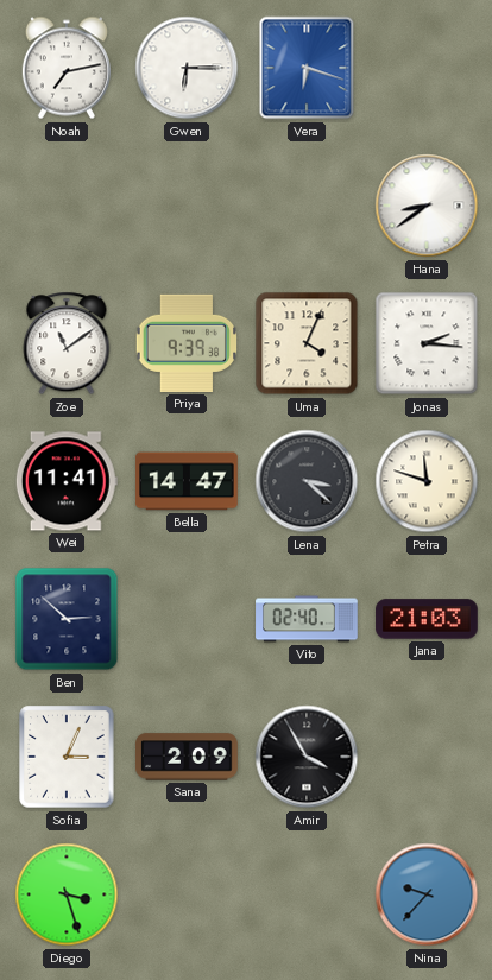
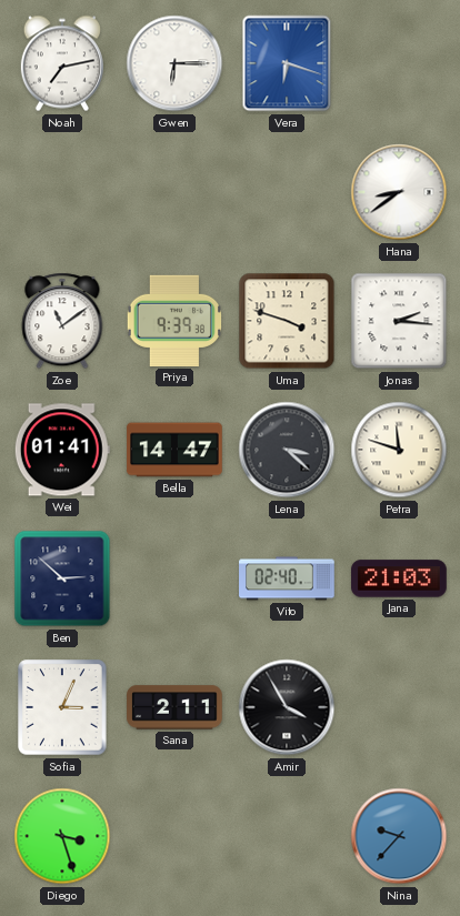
Uma: 4:04 -> 3:48 (287, 321)
Wei: 11:41 -> 01:41 (62, 450)
Sana: 2:09 -> 2:11 (174, 707)
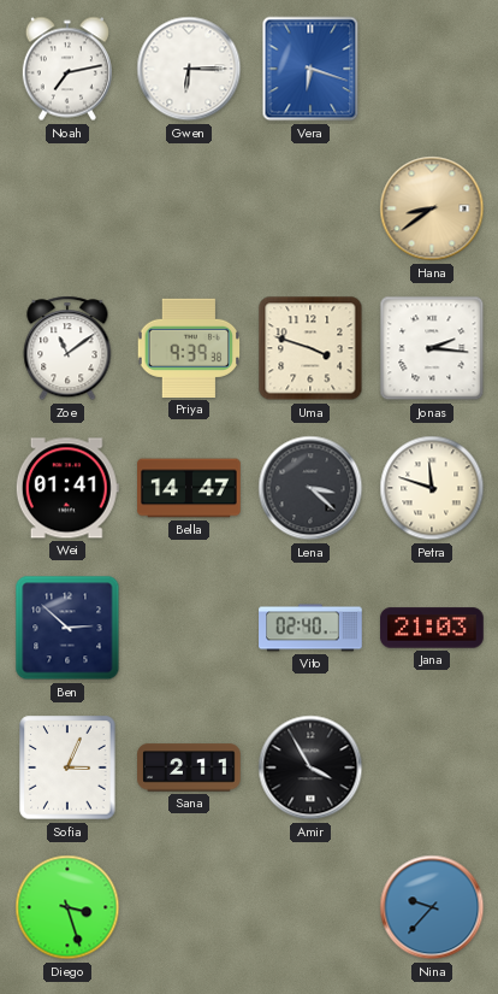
Hana dial: white -> champagne (432, 208)
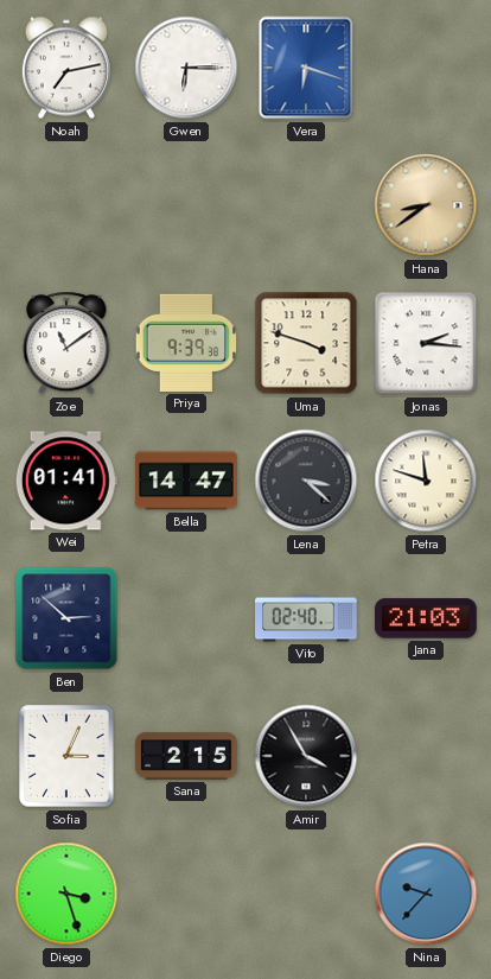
Sana: 2:11 -> 2:15 (186, 756)
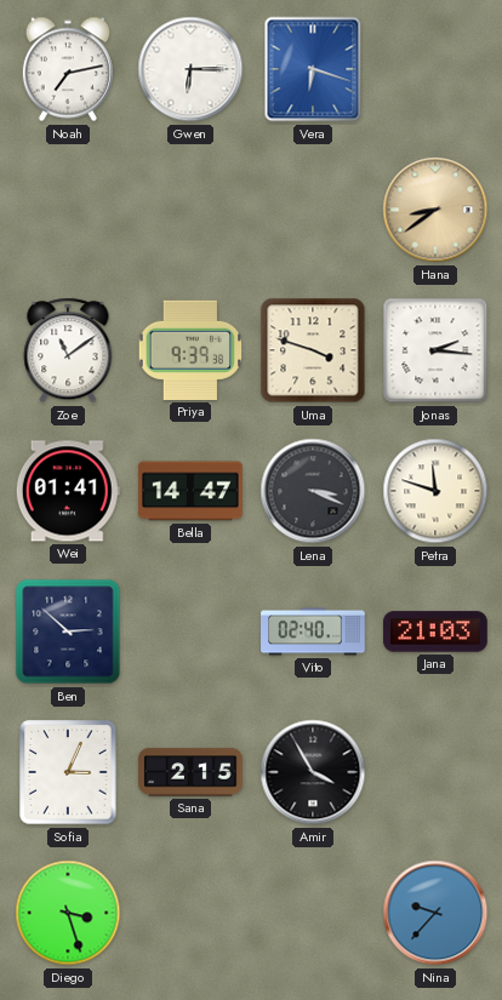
Lena: 3:22 -> 3:19 (313, 491)
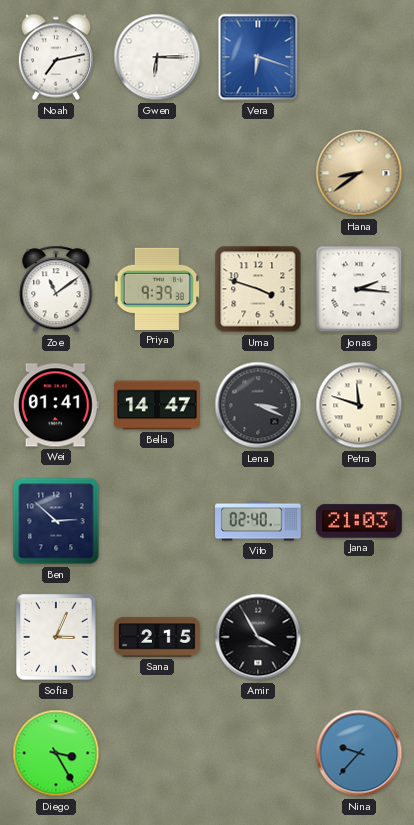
Diego: 3:27 -> 3:25 (56, 753)
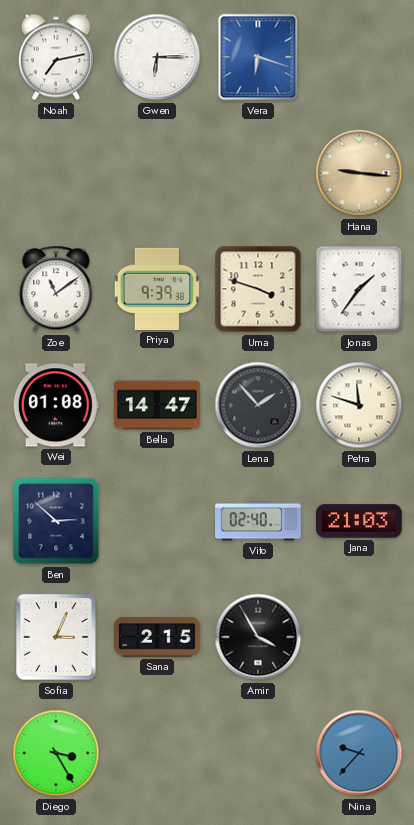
Hana: 8:39 -> 9:16 (359, 173)
Jonas: 2:16 -> 1:36 (359, 289)
Wei: 01:41 -> 01:08 (56, 405)
Lena: 3:19 -> 1:53 (258, 405)
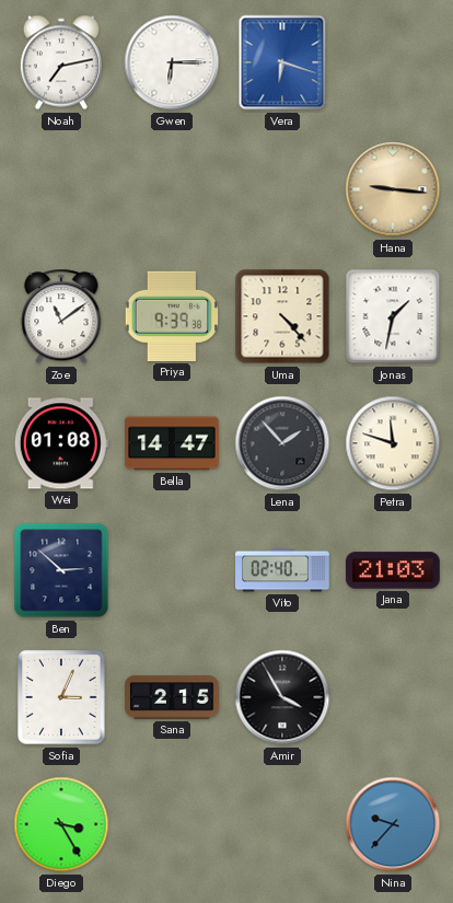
Uma: 3:48 -> 4:23 (282, 316)
Jonas: 1:36 -> 1:32 (393, 316)
